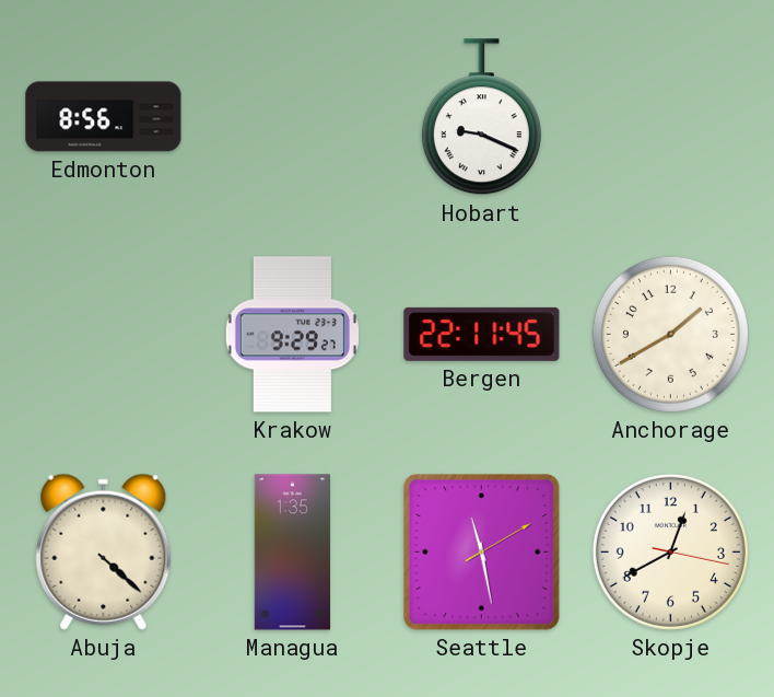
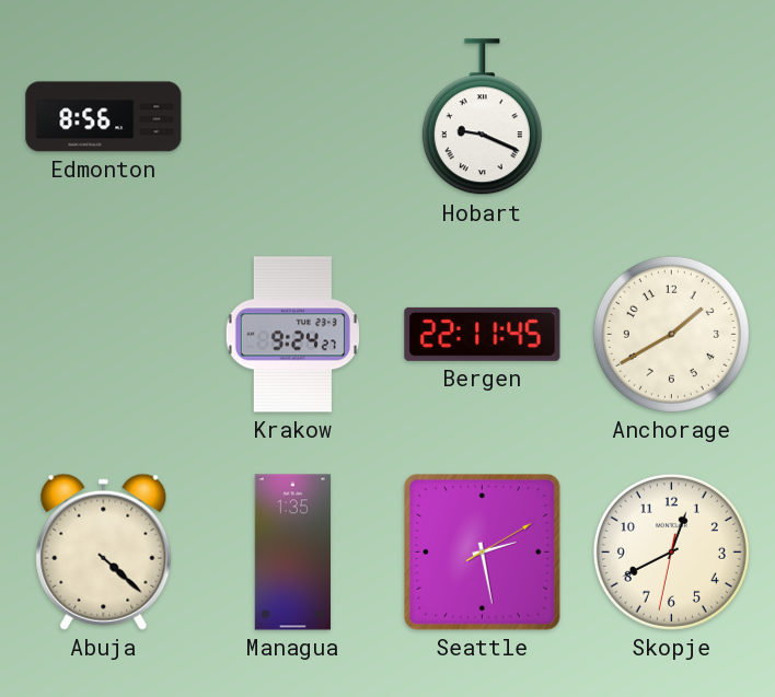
Krakow: 9:29 -> 9:24 (292, 335)
Seattle: 11:28 -> 2:28 (483, 553)
Skopje: 12:40:17 -> 12:40:32 (671, 551)
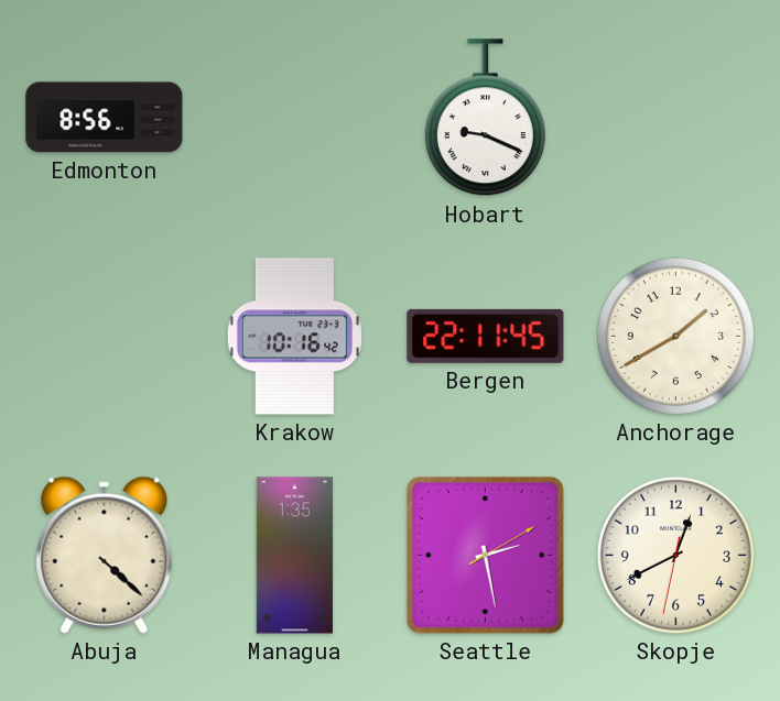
Krakow: 9:24 -> 10:16 (294, 337)
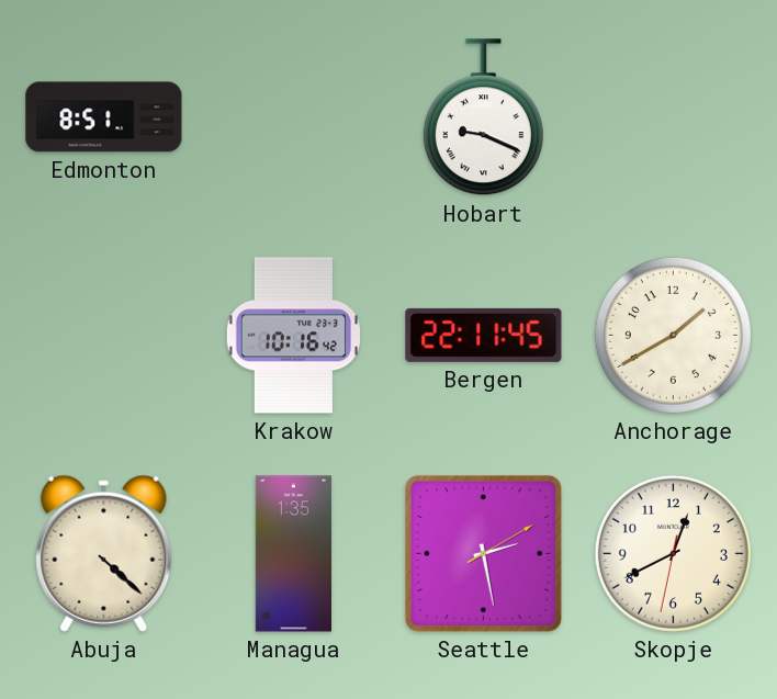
Edmonton: 8:56 -> 8:51 (104, 117)
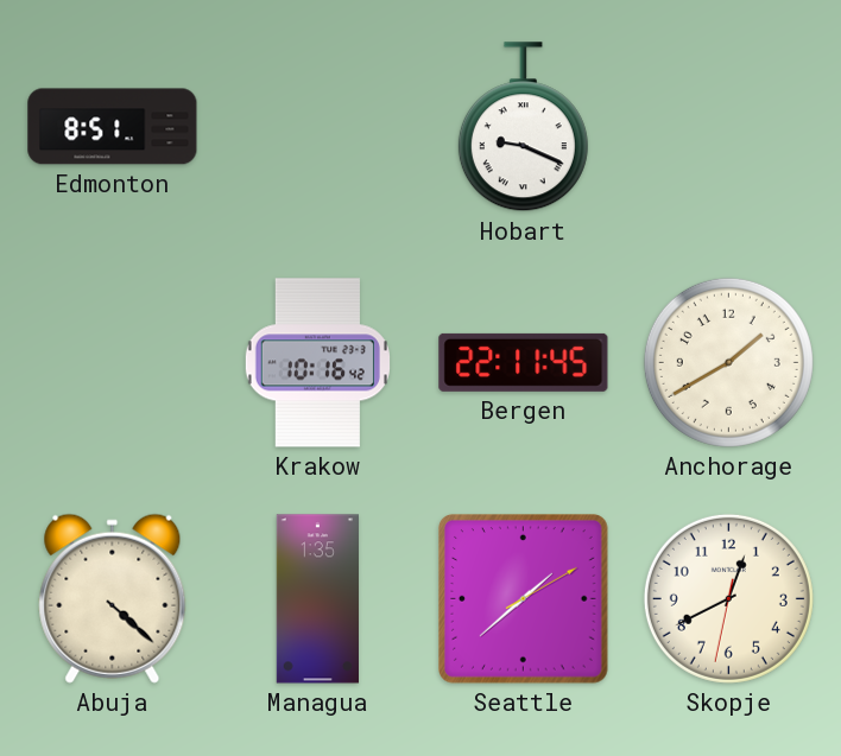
Seattle: 2:28 -> 1:38 (524, 599)
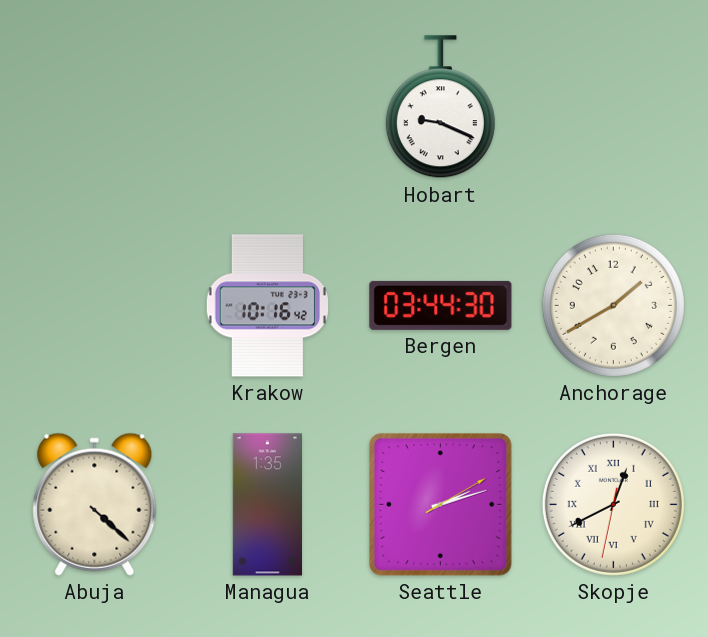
Edmonton: 8:51 -> none (113, 127)
Bergen: 22:11 -> 03:44 (441, 305)
Seattle: 1:38 -> 2:12 (441, 505)
Skopje numerals: Arabic -> Roman (613, 504)
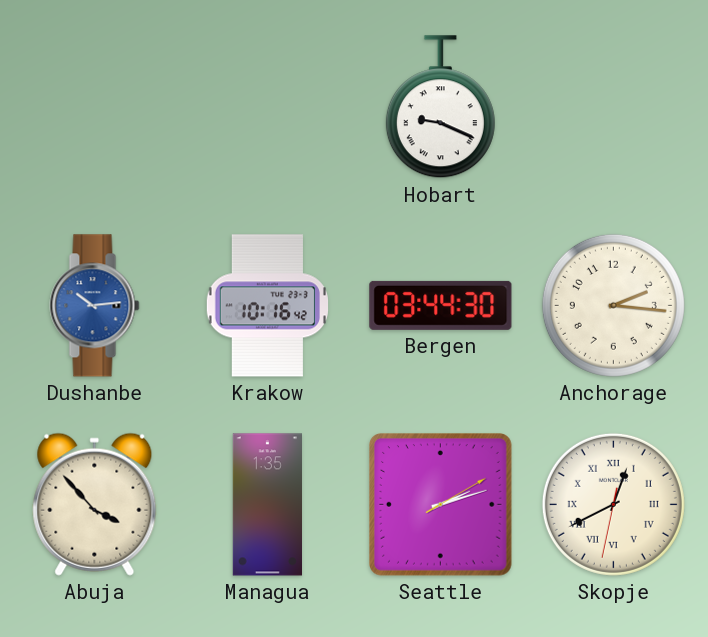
Dushanbe: none -> 10:14 (95, 306)
Anchorage: 1:40 -> 2:16 (613, 305)
Abuja: 4:22 -> 3:53 (95, 504)
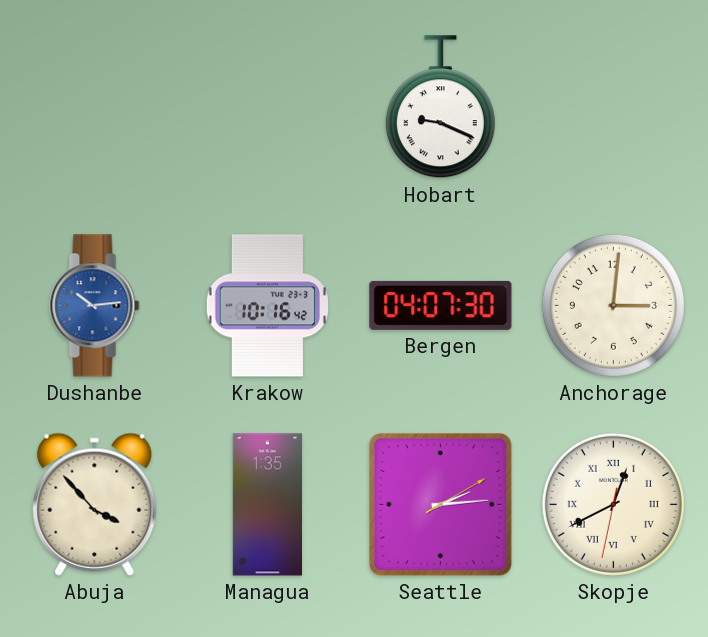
Bergen: 03:44 -> 04:07 (441, 305)
Anchorage: 2:16 -> 3:01 (613, 305)
Seattle: 2:12 -> 2:14 (441, 505)
